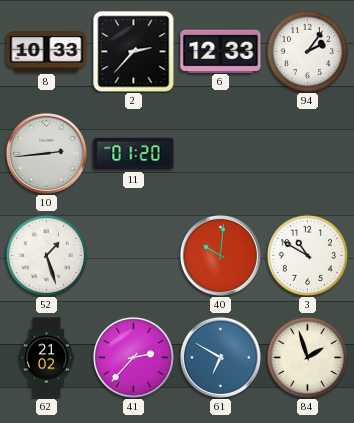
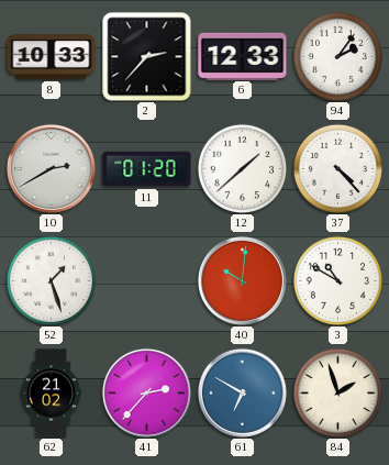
10: 2:44 -> 2:40 (51, 168)
12: none -> 1:38 (242, 168)
37: none -> 4:23 (337, 168)
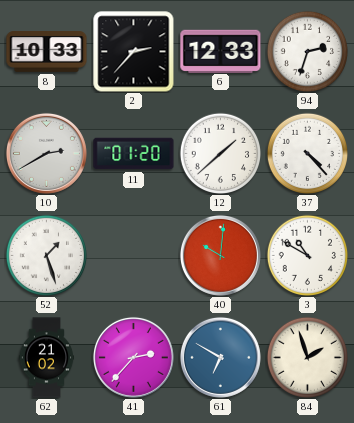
94: 2:06 -> 2:33 (307, 51)
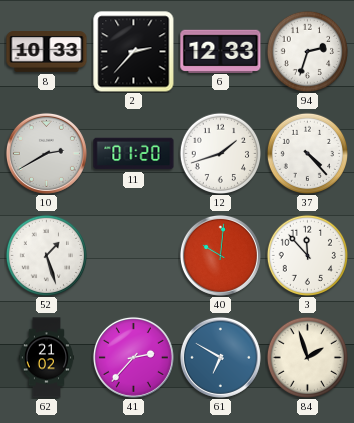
12: 1:38 -> 1:42 (220, 153)
3: 10:50 -> 11:53 (307, 255)
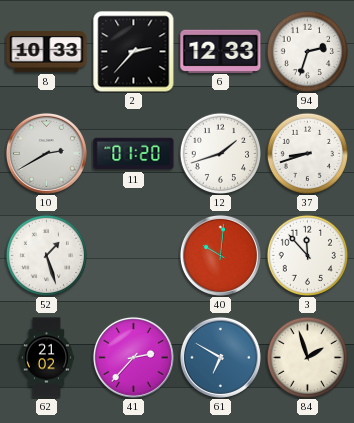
37: 4:23 -> 8:42 (307, 153)
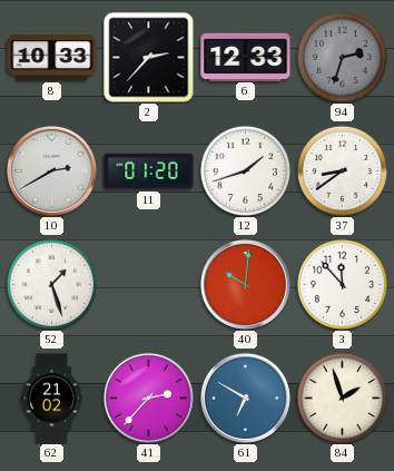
94 dial: white -> grey (342, 57)
37: 8:42 -> 8:39 (342, 170)
